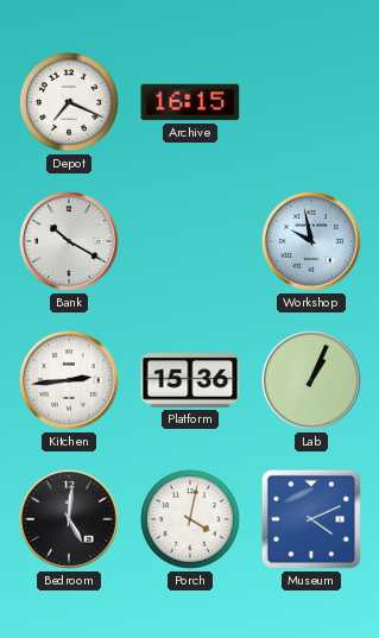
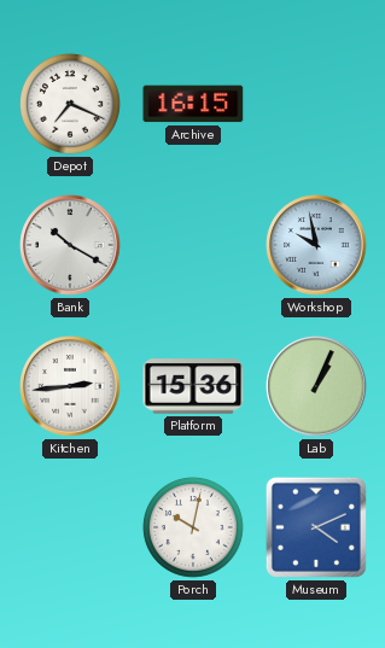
Bedroom: 5:01 -> none (69, 519)
Porch: 4:02 -> 10:02 (194, 529)
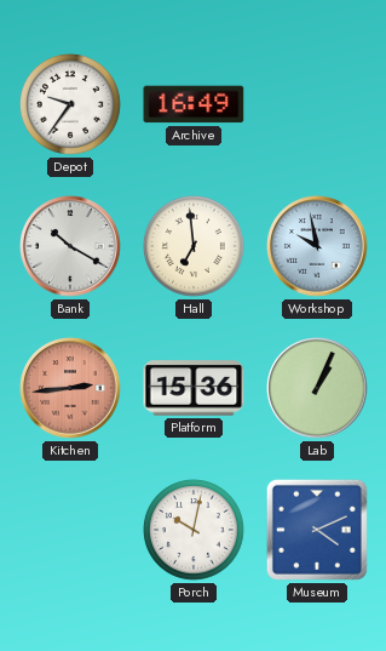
Depot: 7:19 -> 9:36 (71, 105)
Archive: 16:15 -> 16:49 (194, 104)
Hall: none -> 6:59 (195, 247)
Kitchen dial: white -> salmon (70, 388)
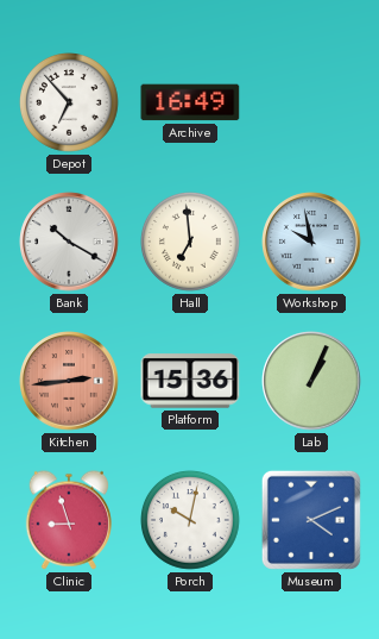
Depot: 9:36 -> 6:53 (70, 104)
Clinic: none -> 8:57 (68, 520)
